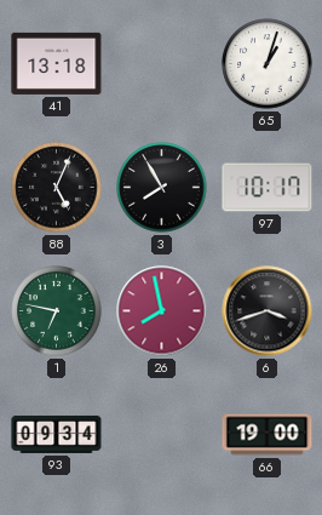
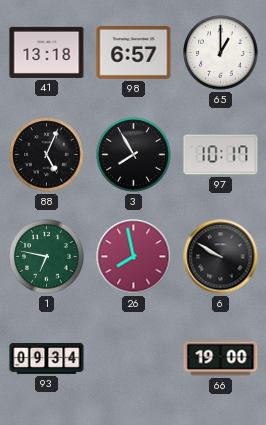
98: none -> 6:57 (134, 53)
65: 1:03 -> 1:00 (221, 53)
6: 3:42 -> 9:50 (221, 257)
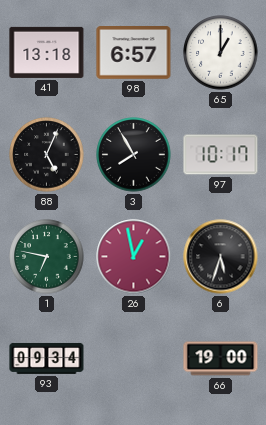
26: 7:58 -> 12:58 (134, 257)
6: 9:50 -> 5:33 (221, 257)
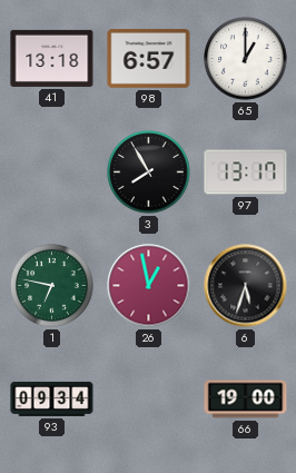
88: 5:04 -> none (47, 155)
97: 10:17 -> 13:17 (246, 173)
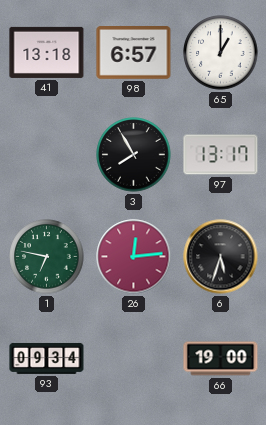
26: 12:58 -> 12:14 (134, 257)
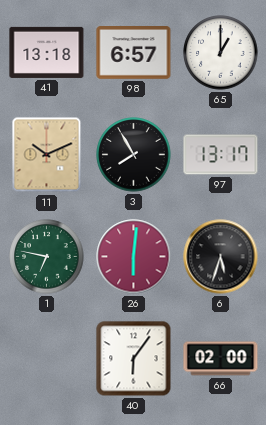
11: none -> 10:11 (47, 155)
26: 12:14 -> 6:01 (134, 257)
93: 09:34 -> none (47, 358)
40: none -> 6:06 (134, 359)
66: 19:00 -> 02:00 (221, 359)
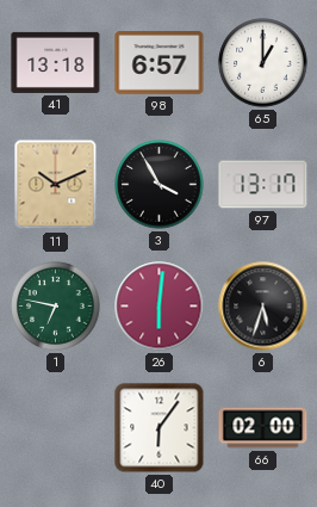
3: 7:55 -> 3:55 (160, 185)
